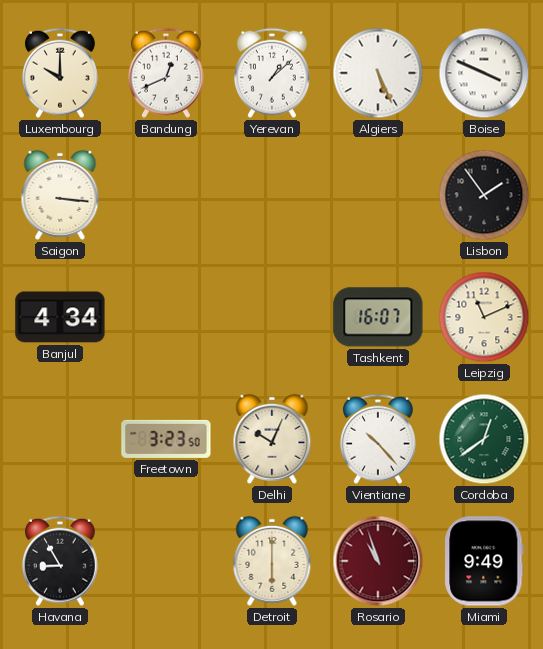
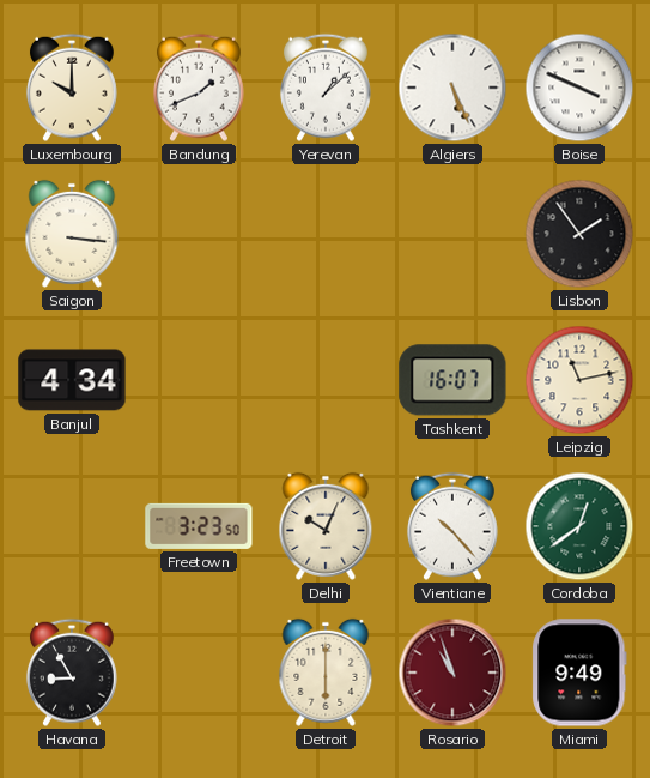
Bandung: 12:41 -> 1:41 (199, 88)
Leipzig: 11:11 -> 11:13 (579, 380)
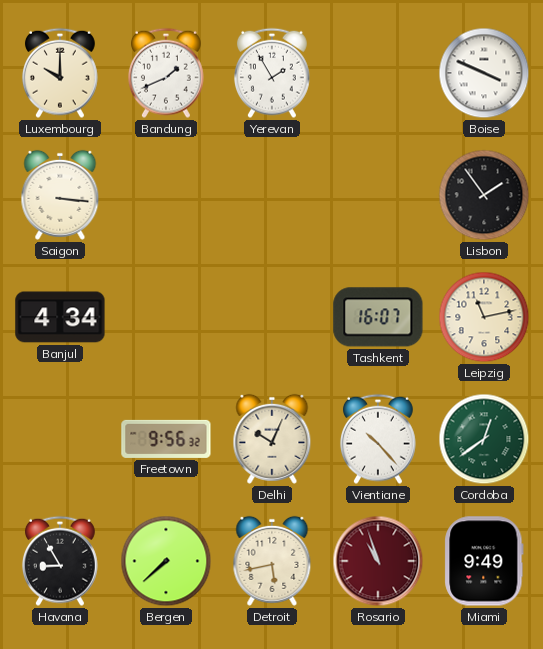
Yerevan: 1:08 -> 1:55 (272, 73)
Algiers: 5:26 -> none (452, 88)
Freetown: 3:23 -> 9:56 (166, 439)
Bergen: none -> 7:38 (166, 561)
Detroit: 6:00 -> 5:43 (272, 561)
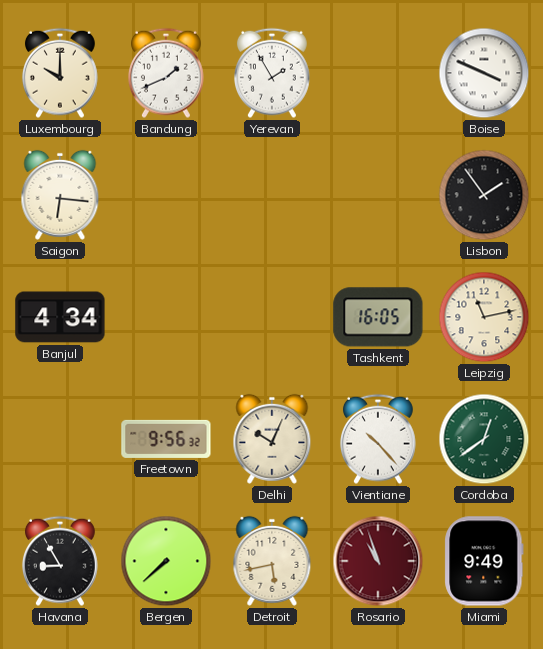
Saigon: 3:16 -> 6:16 (60, 195)
Tashkent: 16:07 -> 16:05 (378, 317)
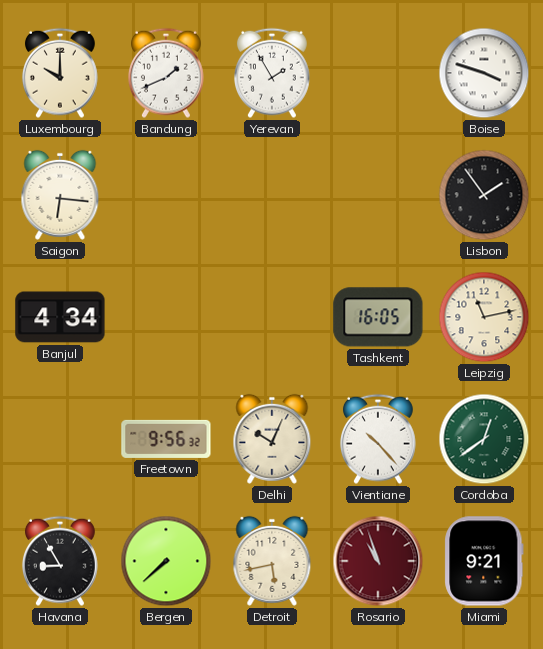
Boise: 3:49 -> 3:48 (484, 73)
Miami: 9:49 -> 9:21 (484, 561)
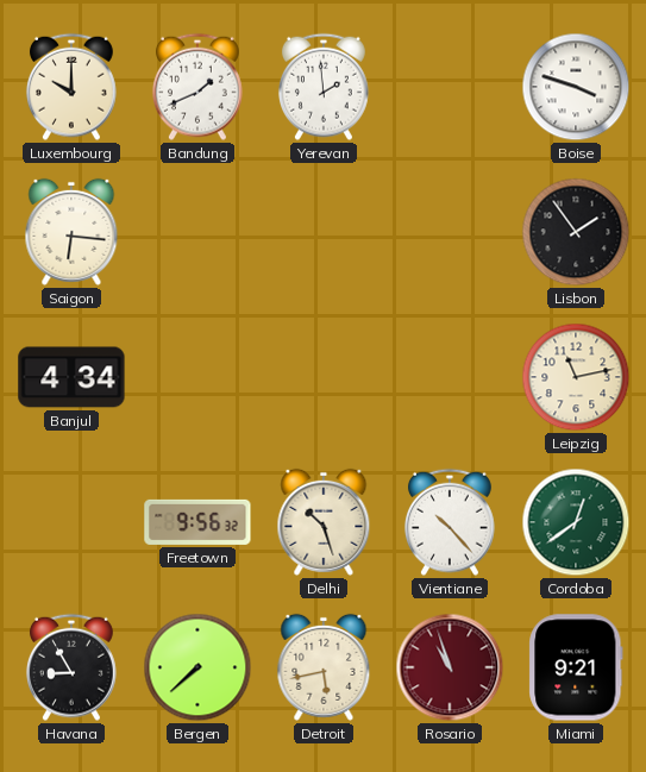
Yerevan: 1:55 -> 1:59 (324, 87)
Tashkent: 16:05 -> none (378, 317)
Delhi: 10:04 -> 10:27 (324, 522)
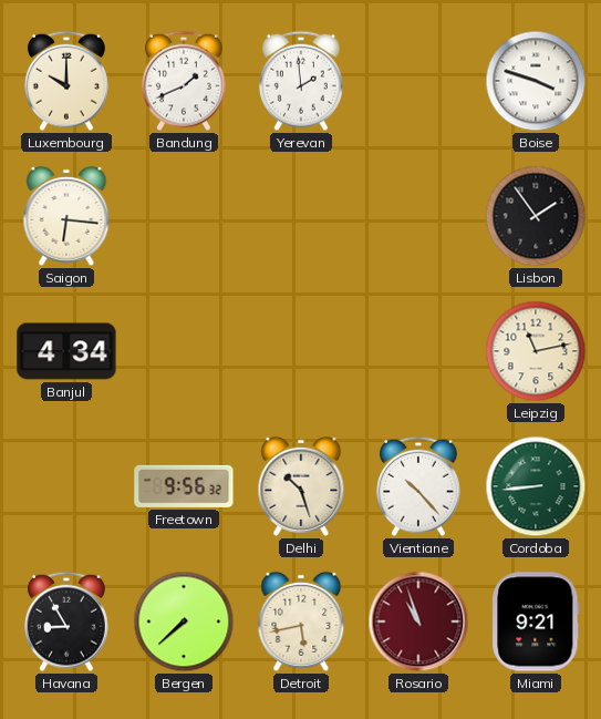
Cordoba: 12:39 -> 8:44 (536, 486)
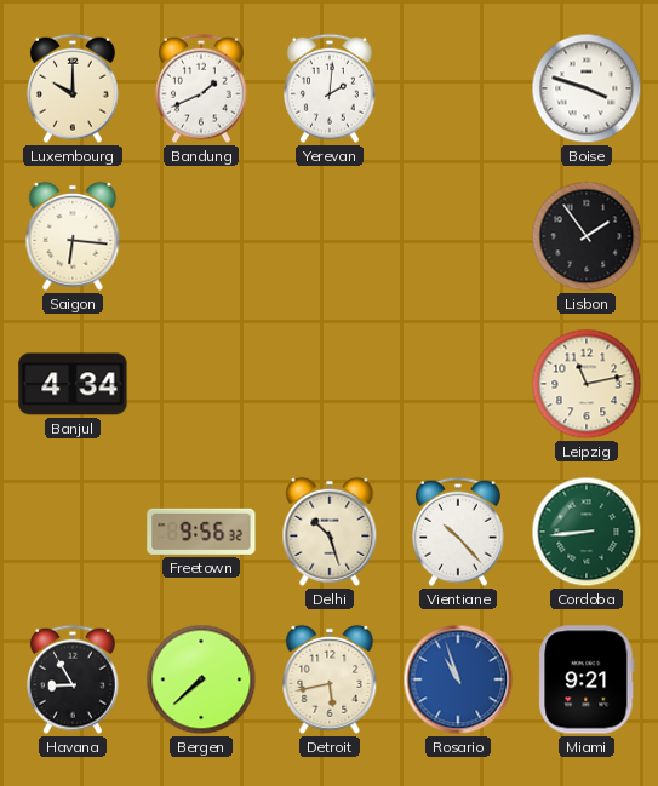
Yerevan: 1:59 -> 2:01 (330, 88)
Rosario dial: burgundy -> blue (458, 679)
